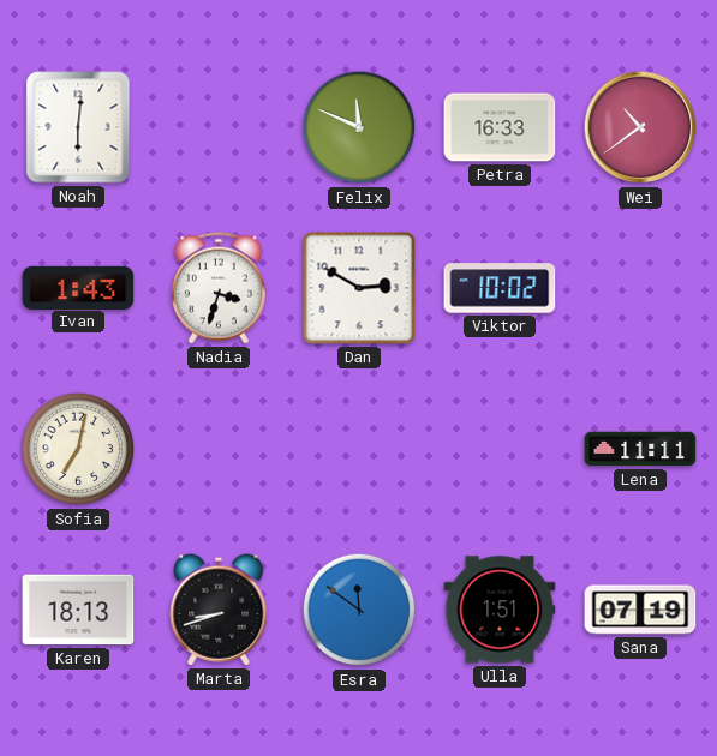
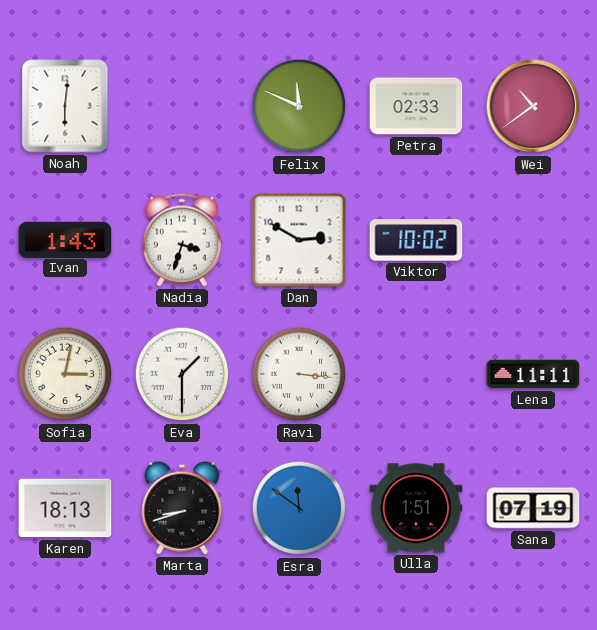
Petra: 16:33 -> 02:33 (416, 106)
Sofia: 7:02 -> 3:02 (65, 374)
Eva: none -> 1:30 (182, 374)
Ravi: none -> 3:16 (299, 374)
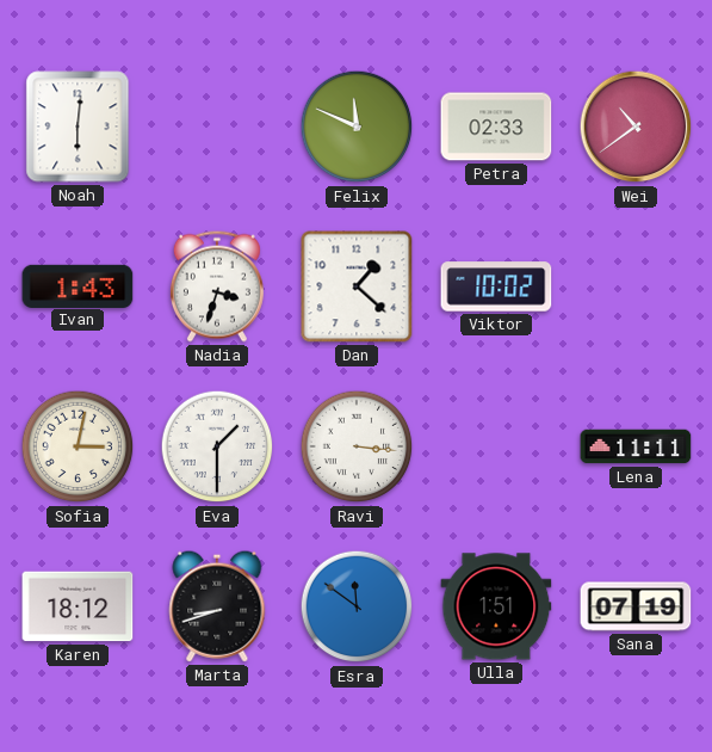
Dan: 2:50 -> 1:22 (357, 286)
Karen: 18:13 -> 18:12 (78, 606)
